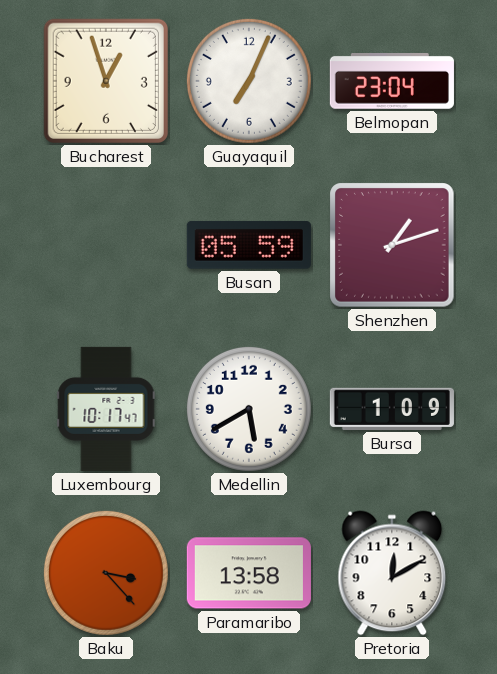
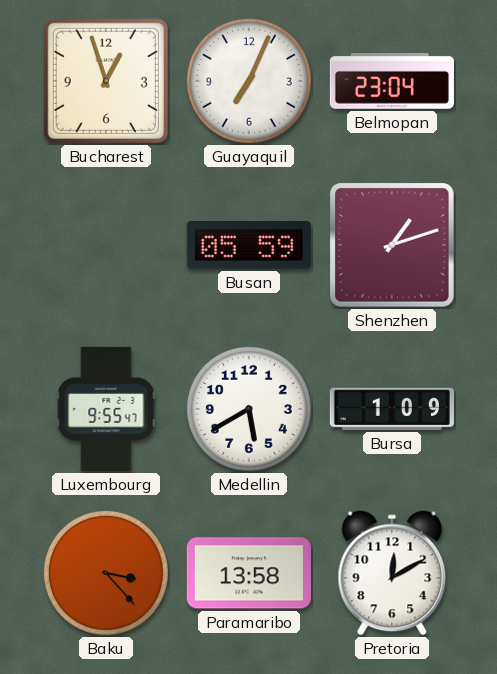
Luxembourg: 10:17 -> 9:55 (106, 409)
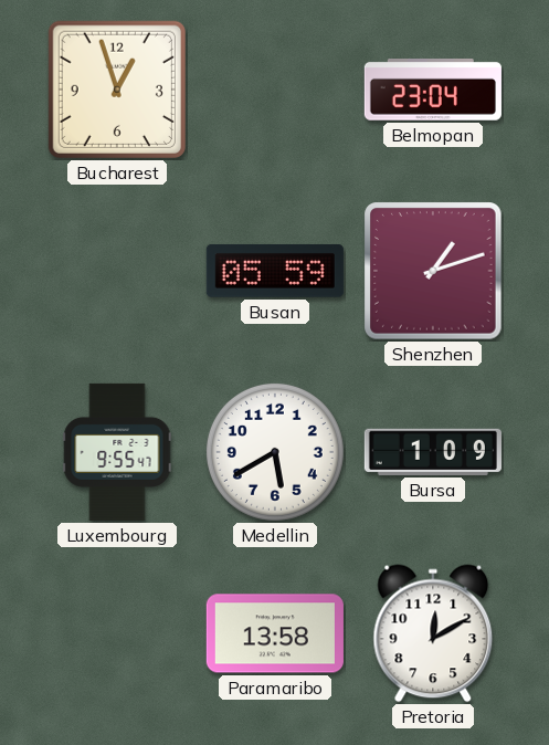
Guayaquil: 7:04 -> none (249, 81)
Baku: 3:23 -> none (106, 573)
